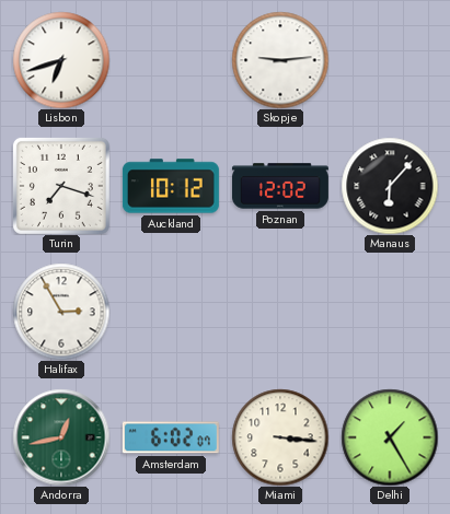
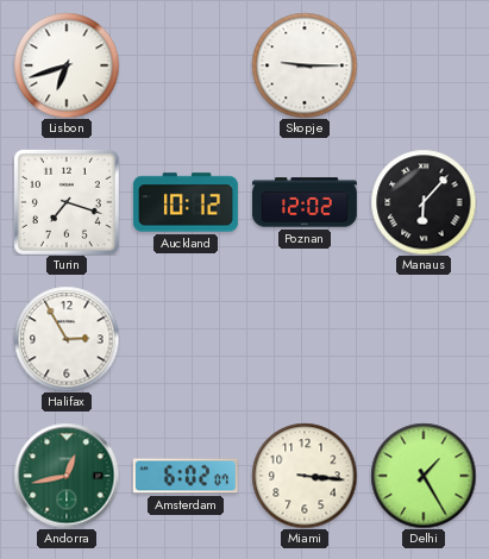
Skopje: 9:14 -> 9:15 (305, 65)
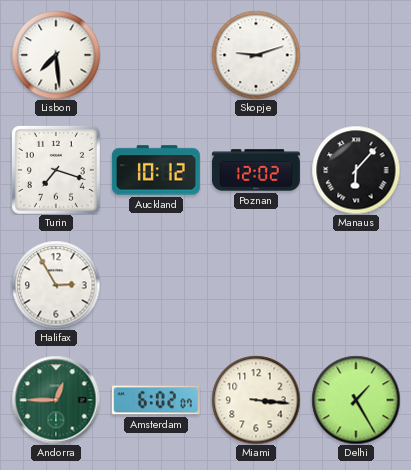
Lisbon: 6:42 -> 7:29 (56, 55)
Skopje: 9:15 -> 9:12 (256, 55)
Andorra: 12:43 -> 12:45 (56, 400)
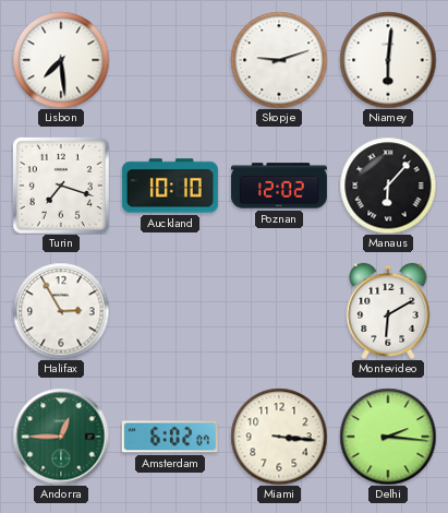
Niamey: none -> 6:01 (388, 60)
Auckland: 10:12 -> 10:10 (170, 186)
Montevideo: none -> 6:10 (388, 311)
Delhi: 1:25 -> 2:16 (388, 437)
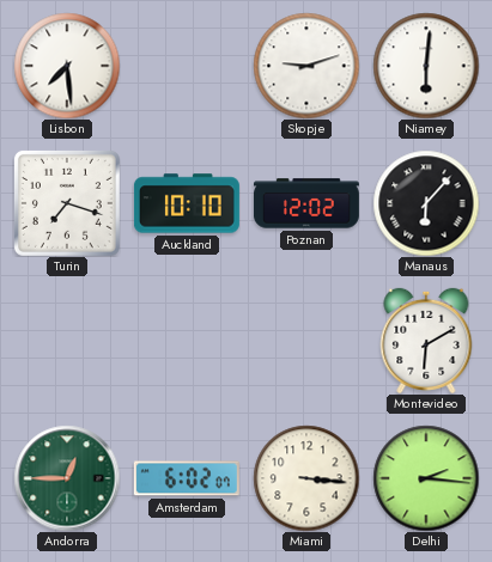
Halifax: 2:55 -> none (61, 311)
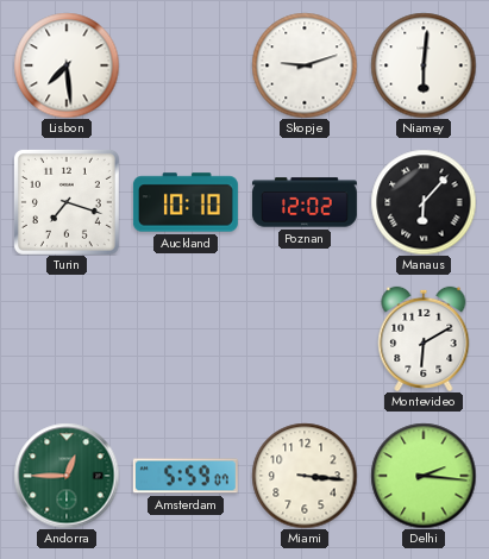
Amsterdam: 6:02 -> 5:59 (186, 476)
